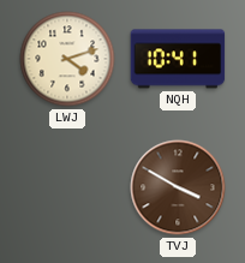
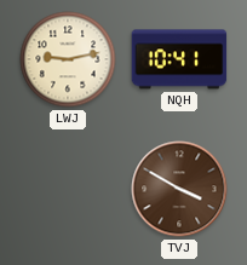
LWJ: 4:12 -> 9:13 (68, 59)
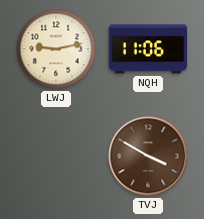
NQH: 10:41 -> 11:06 (148, 49)
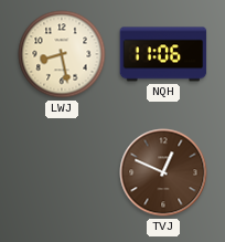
LWJ: 9:13 -> 8:28 (62, 54)
TVJ: 3:50 -> 12:49 (163, 172)
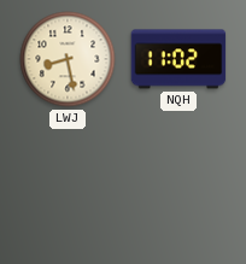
NQH: 11:06 -> 11:02 (178, 59)
TVJ: 12:49 -> none (163, 172)
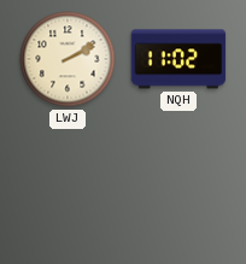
LWJ: 8:28 -> 2:10 (68, 59)
